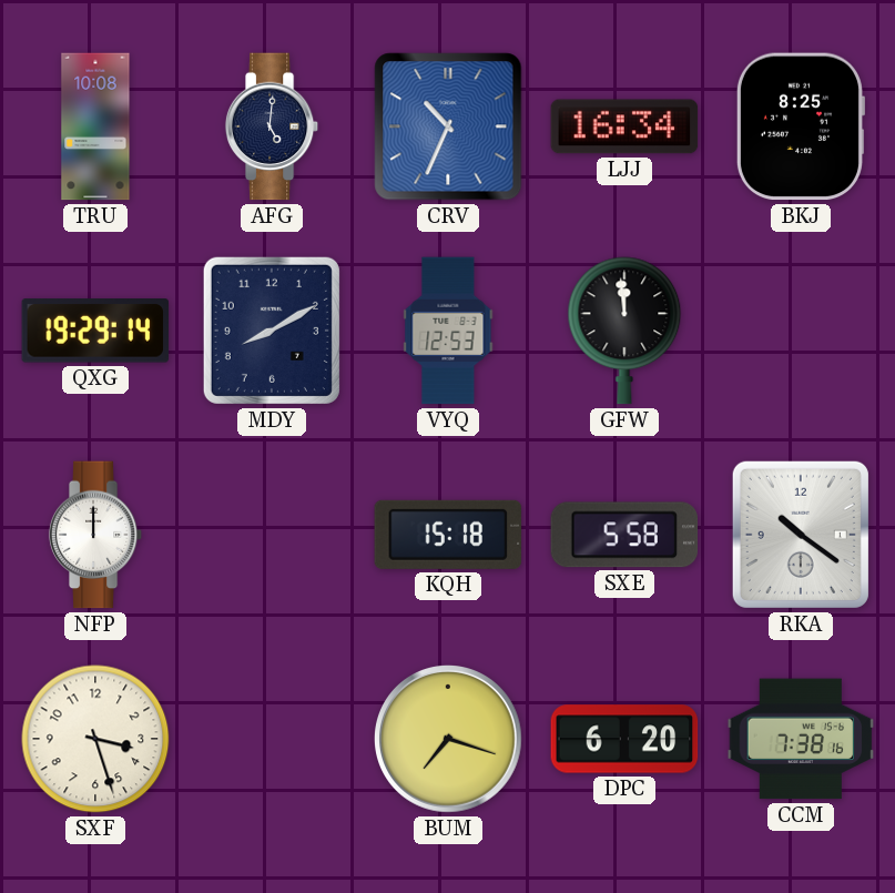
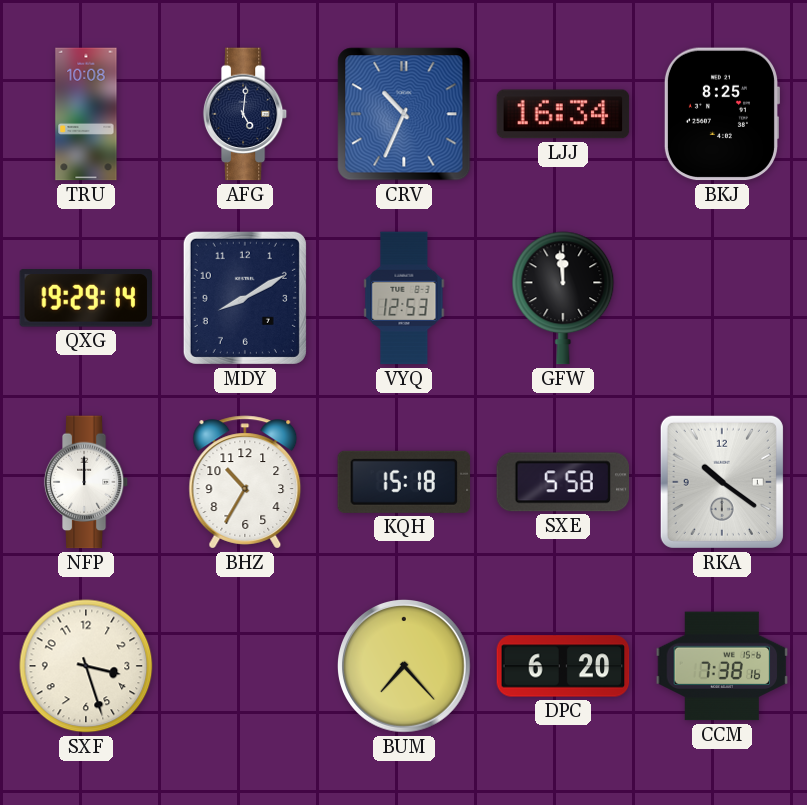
BHZ: none -> 10:35 (245, 482)
BUM: 7:18 -> 7:23 (404, 666)
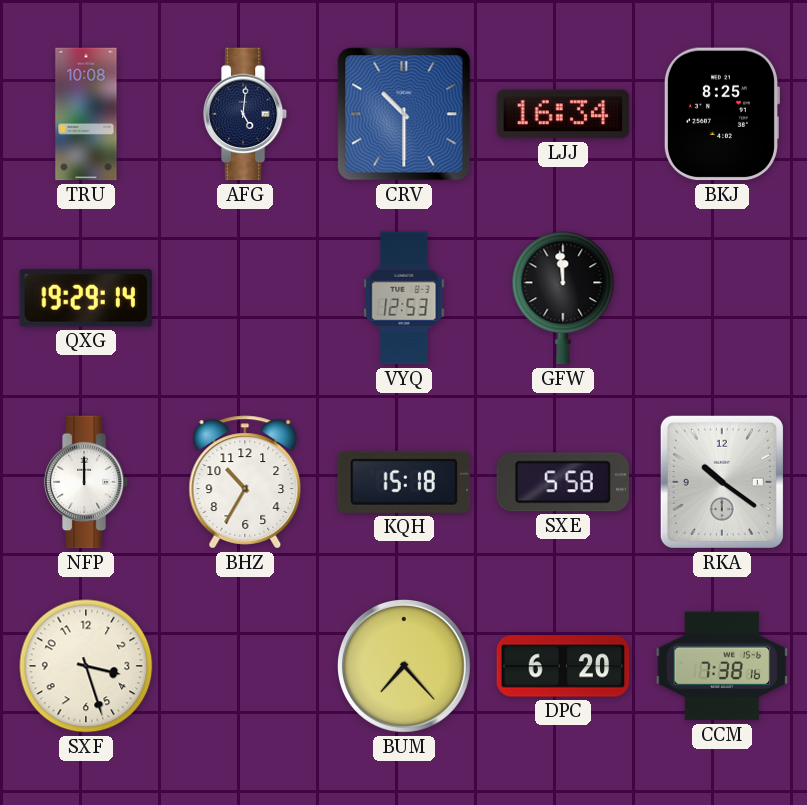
CRV: 10:34 -> 10:30 (404, 114)
MDY: 8:10 -> none (245, 298)
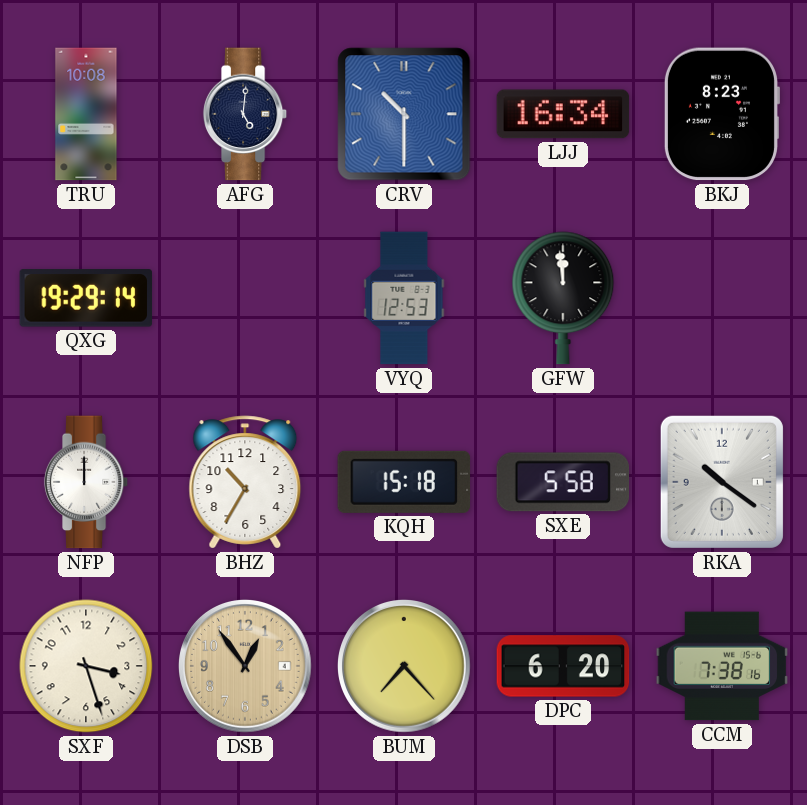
BKJ: 8:25 -> 8:23 (721, 114)
DSB: none -> 12:54 (245, 666)
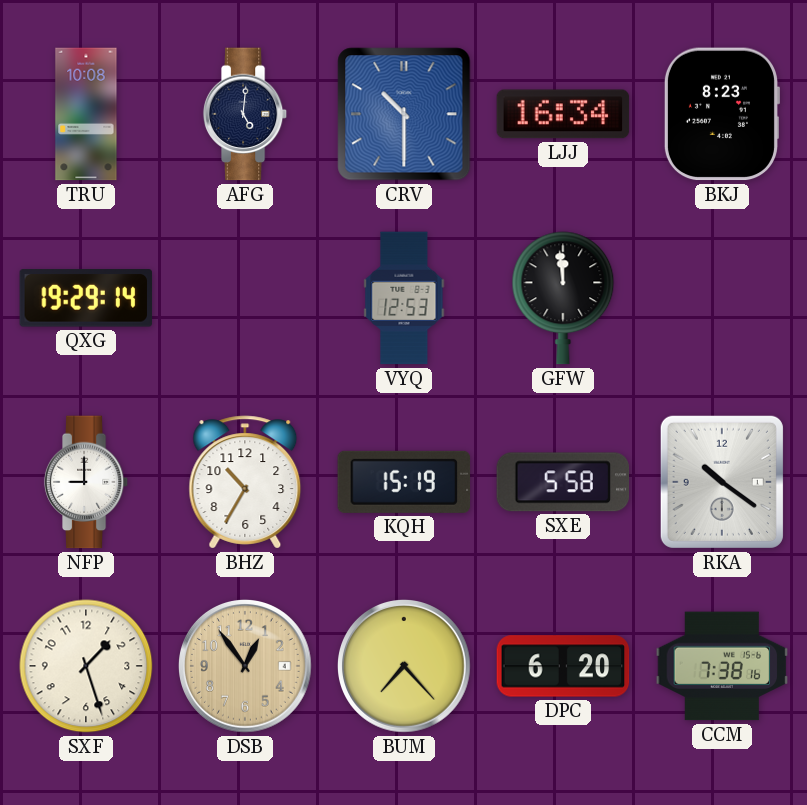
NFP: 12:00 -> 9:00 (86, 482)
KQH: 15:18 -> 15:19 (404, 482)
SXF: 3:27 -> 1:27 (86, 666)
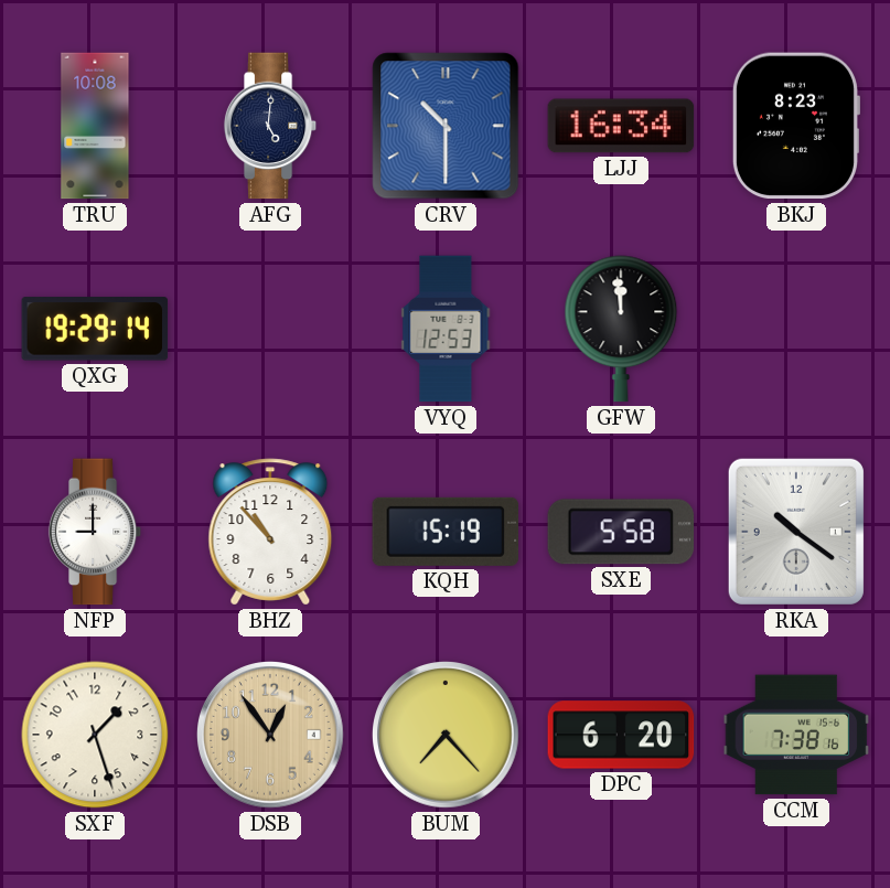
BHZ: 10:35 -> 10:53 (270, 532)
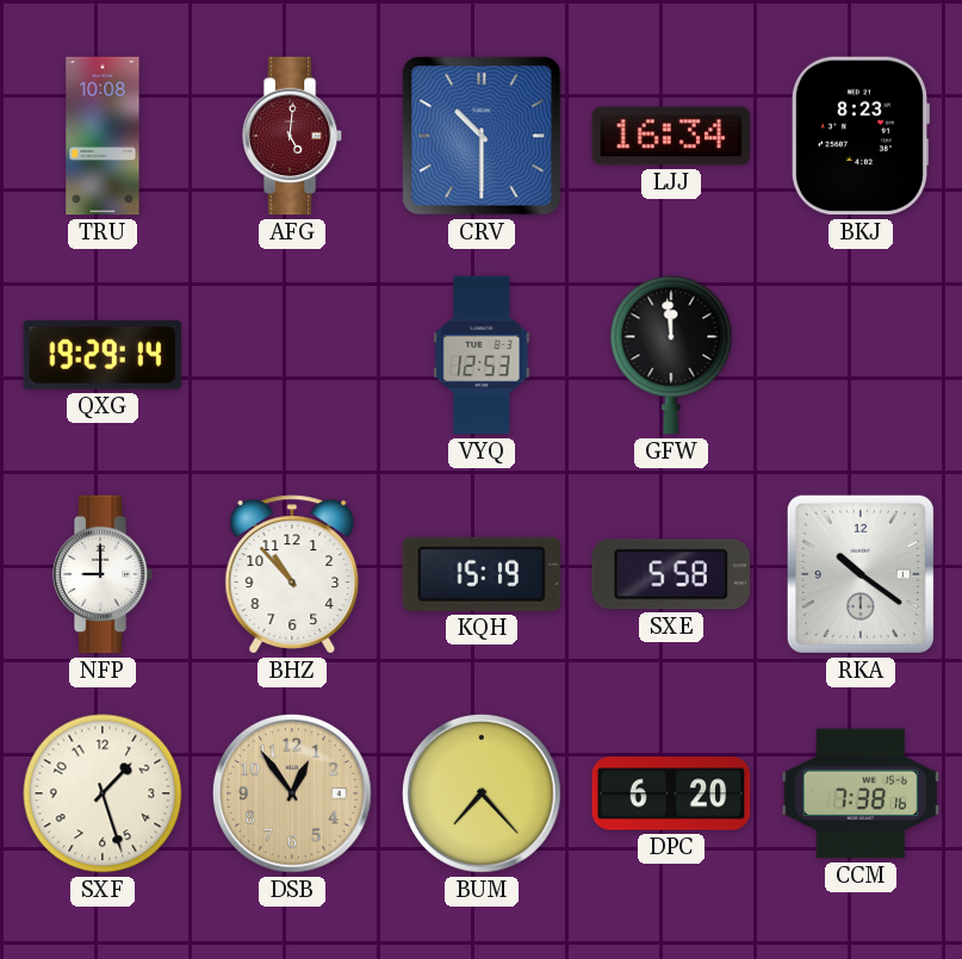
AFG dial: navy -> burgundy (292, 136)
